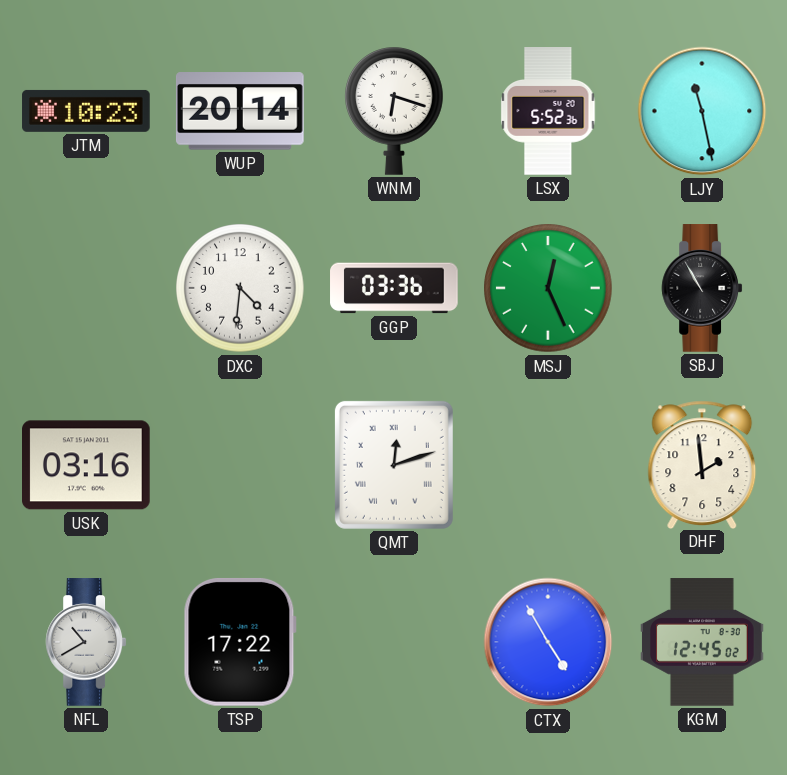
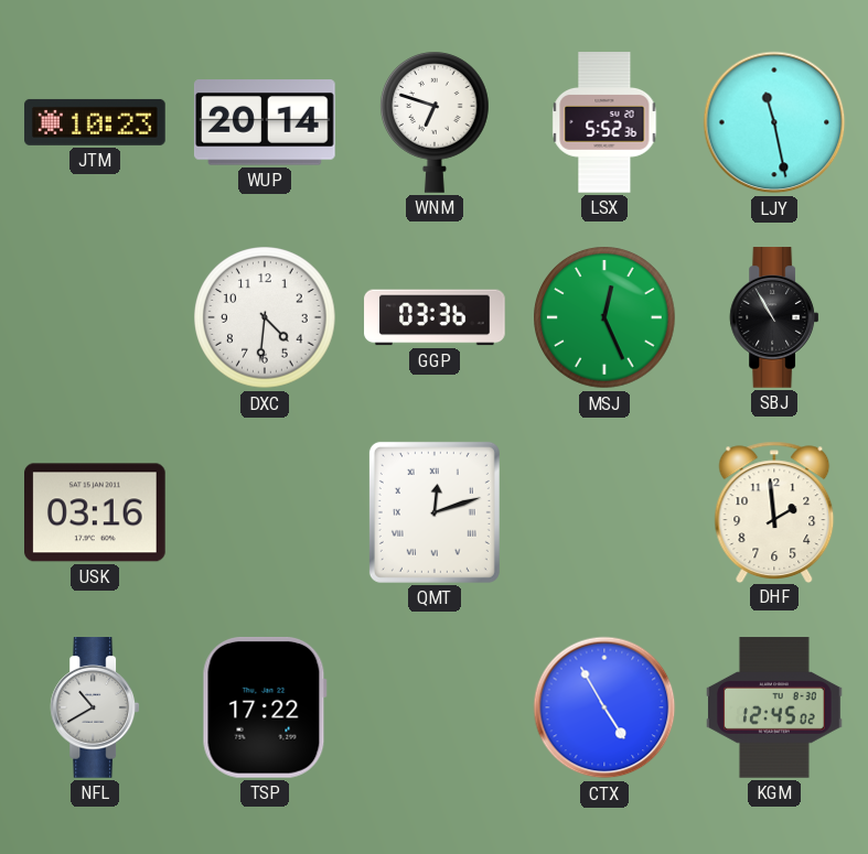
WNM: 6:18 -> 6:48 (436, 122)
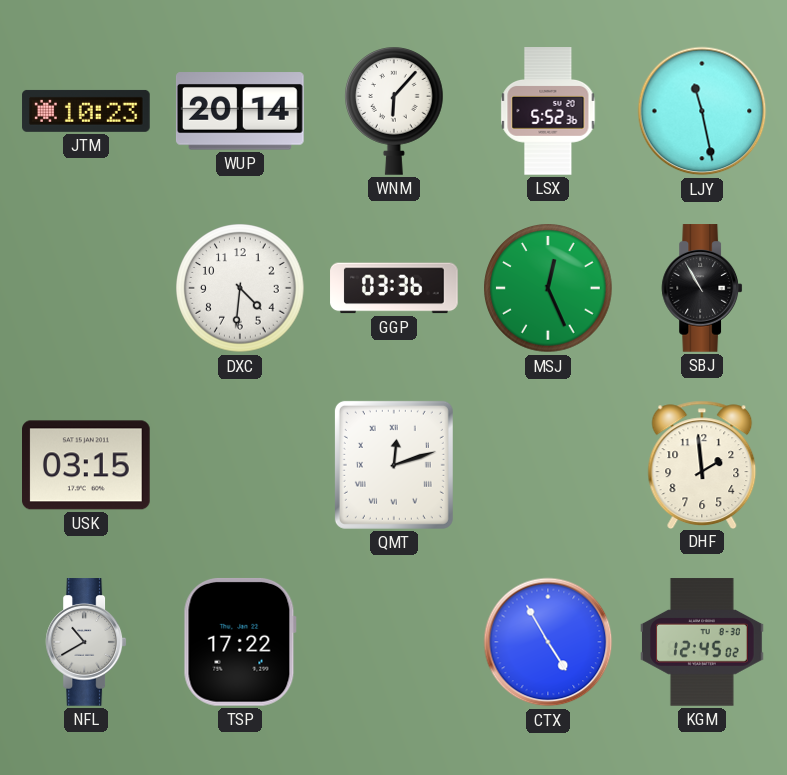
WNM: 6:48 -> 6:07 (395, 111)
USK: 03:16 -> 03:15 (87, 465)
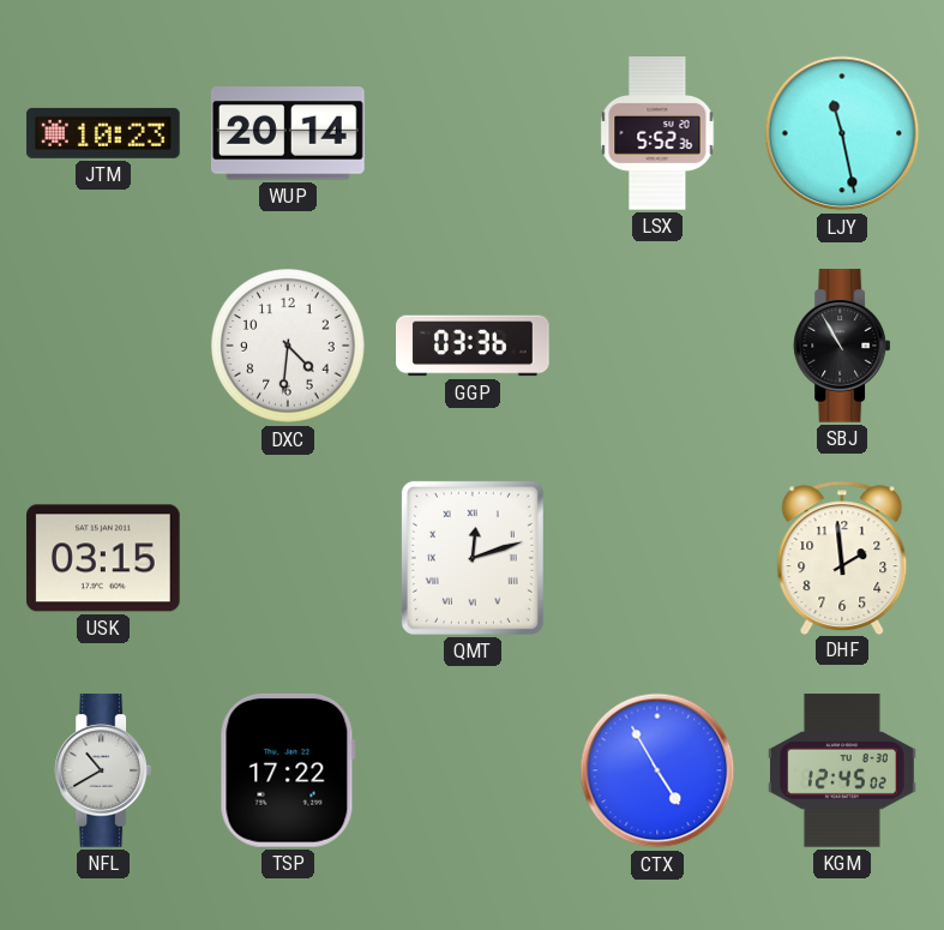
WNM: 6:07 -> none (395, 111)
MSJ: 12:26 -> none (548, 288)
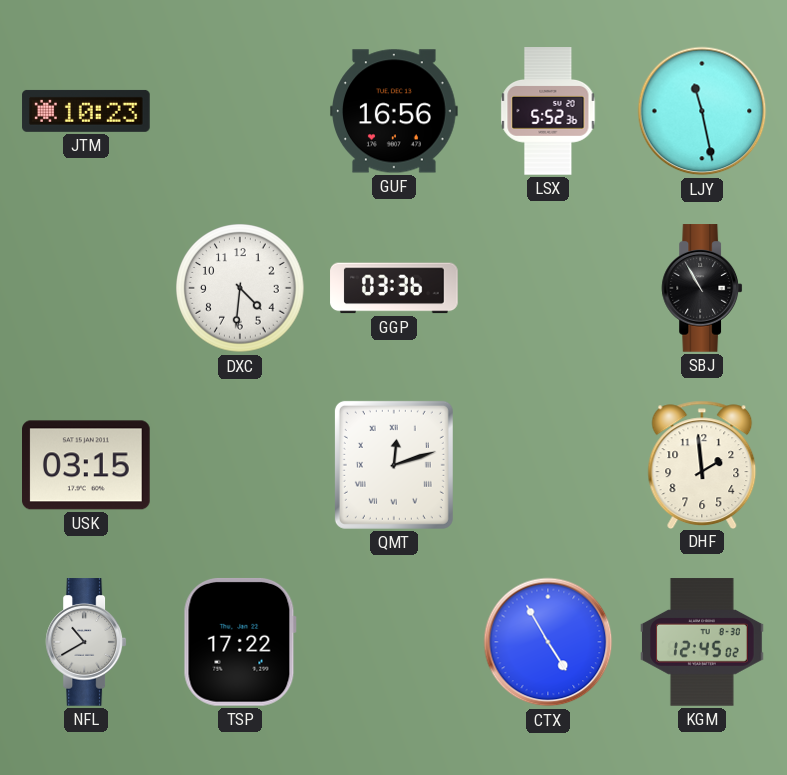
WUP: 20:14 -> none (288, 133)
GUF: none -> 16:56 (395, 111)
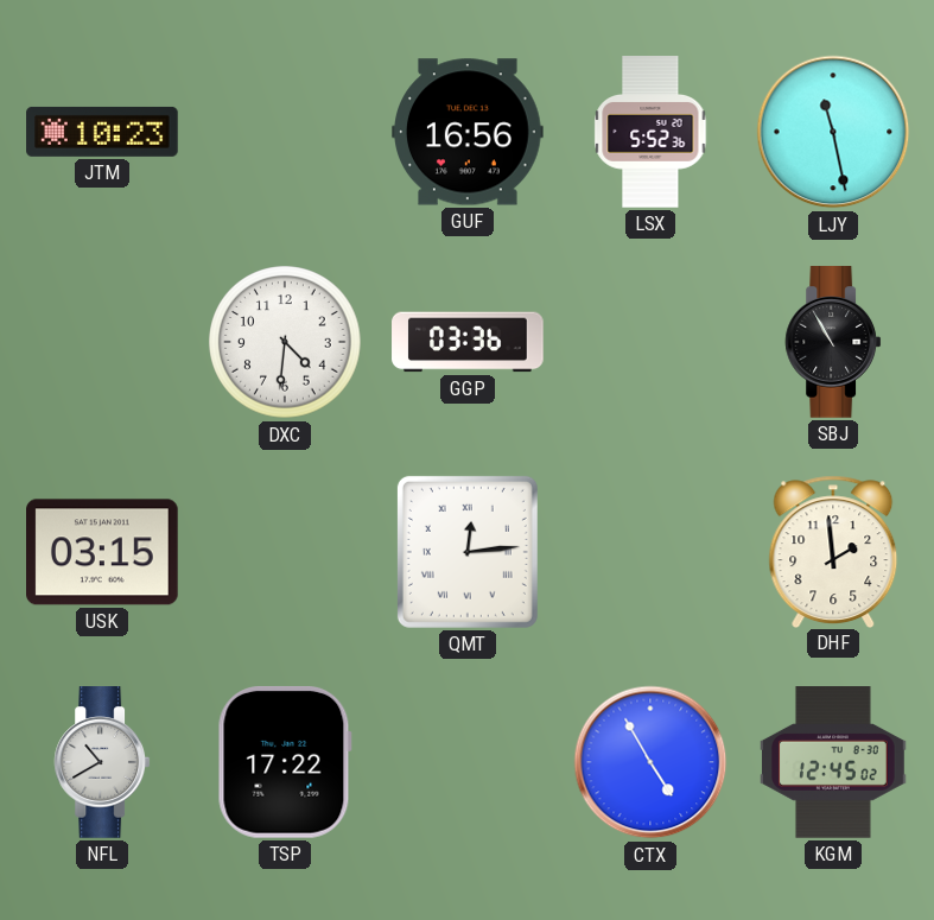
QMT: 12:12 -> 12:14 (468, 552)
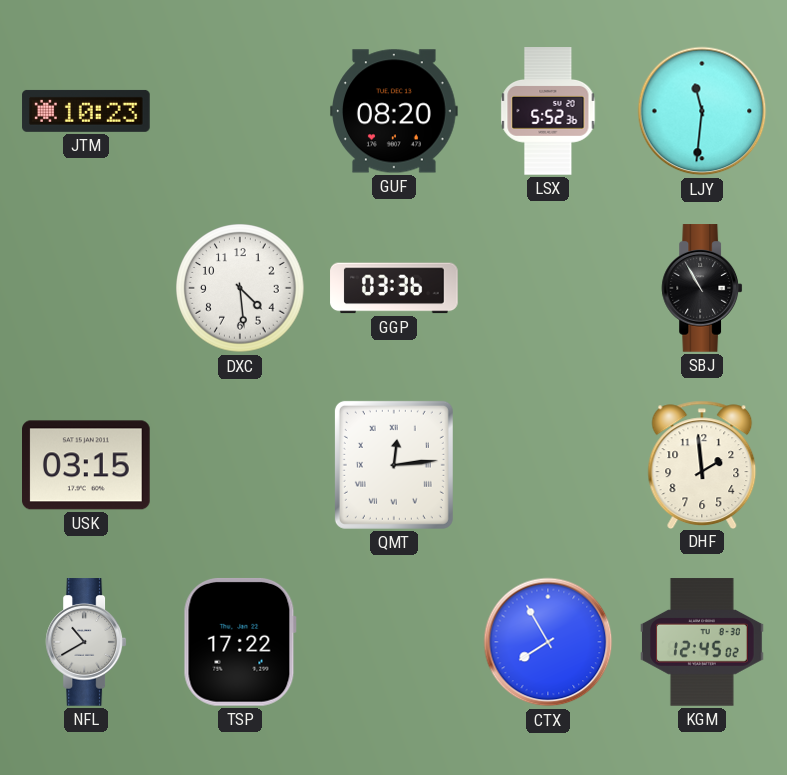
GUF: 16:56 -> 08:20 (395, 111)
LJY: 11:28 -> 11:31 (702, 111)
DXC: 4:31 -> 4:29 (240, 288)
CTX: 4:55 -> 7:55 (548, 642)
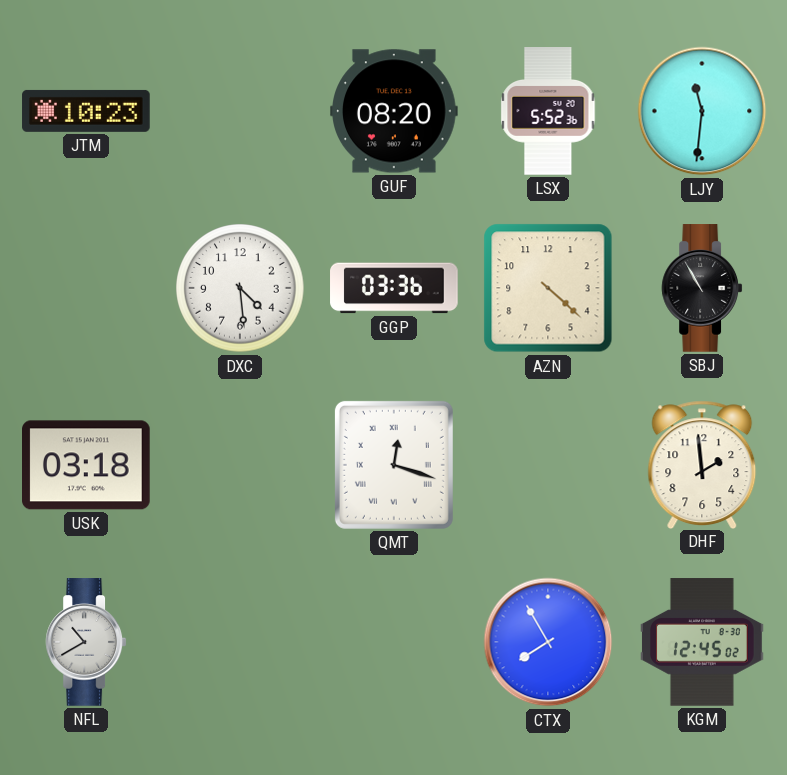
AZN: none -> 4:22 (548, 288)
USK: 03:15 -> 03:18 (87, 465)
QMT: 12:14 -> 12:18 (394, 465)
TSP: 17:22 -> none (240, 642)
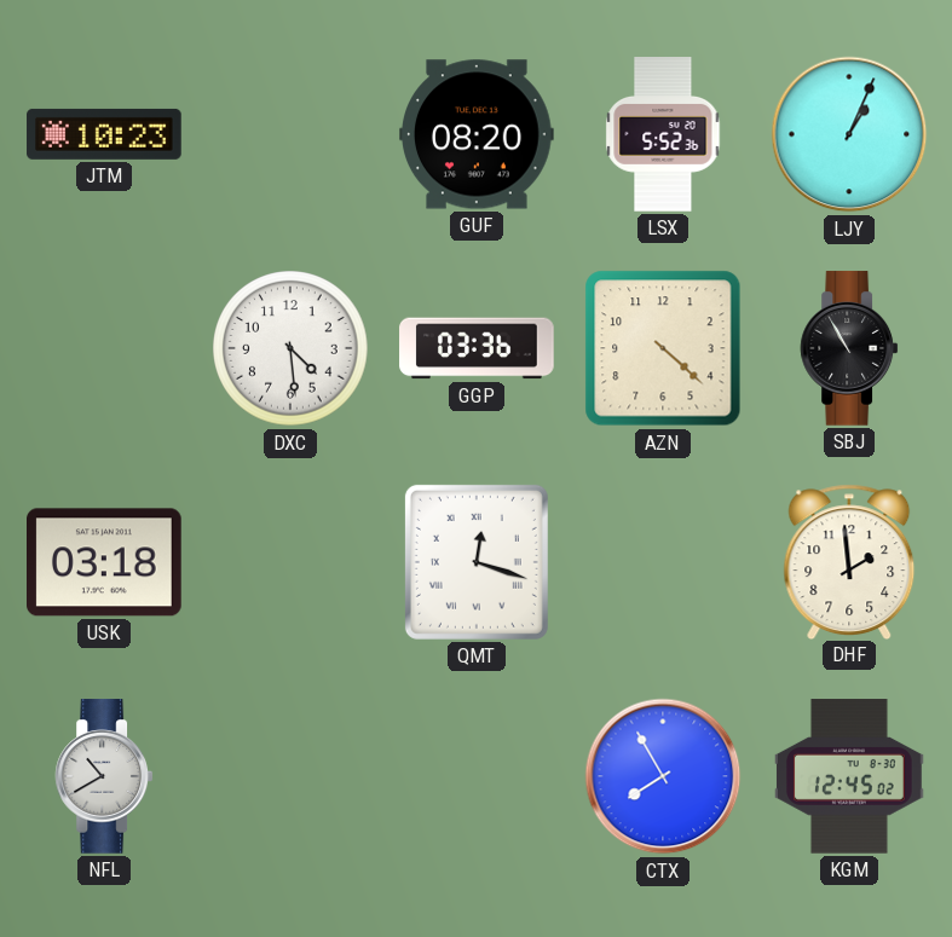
LJY: 11:31 -> 1:04 (849, 134)
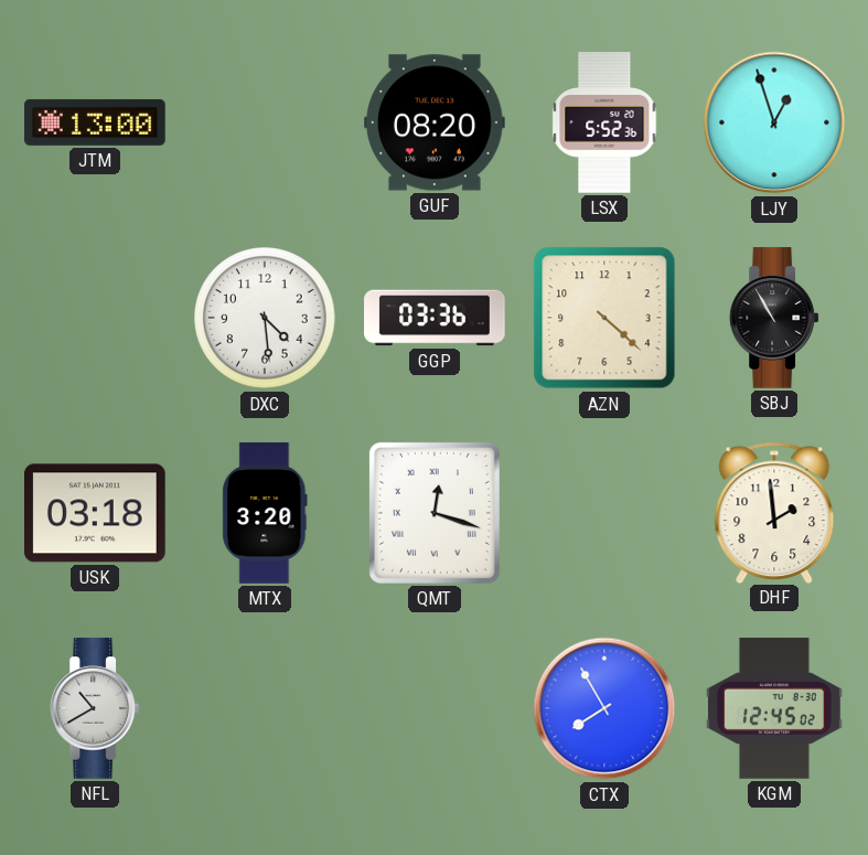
JTM: 10:23 -> 13:00 (95, 122)
LJY: 1:04 -> 12:57 (774, 122)
MTX: none -> 3:20 (265, 513)
